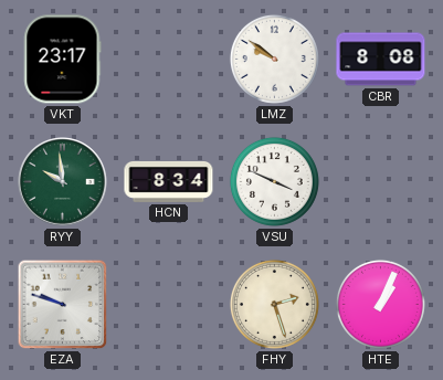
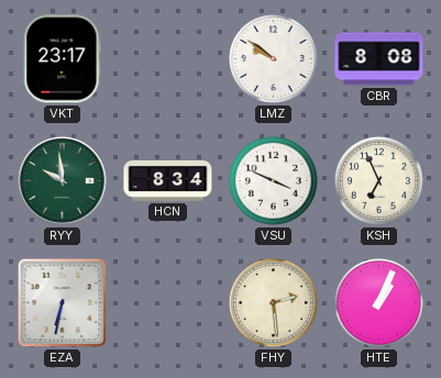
KSH: none -> 6:56 (378, 180)
EZA: 9:48 -> 6:32 (63, 303)
FHY: 2:27 -> 2:29 (273, 302)
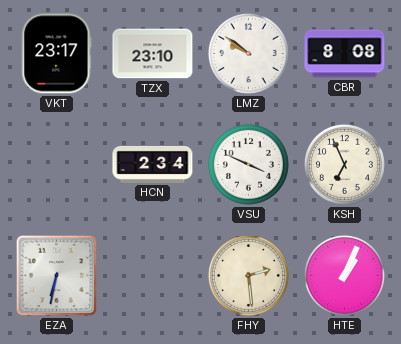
TZX: none -> 23:10 (153, 54)
RYY: 9:59 -> none (63, 181)
HCN: 8:34 -> 2:34 (153, 164)
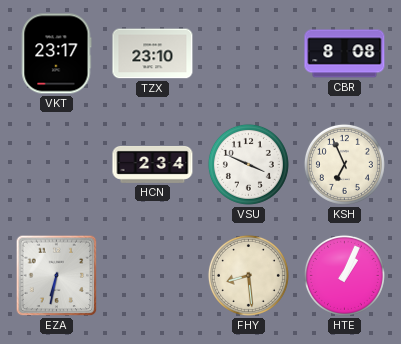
LMZ: 9:51 -> none (248, 53)
FHY: 2:29 -> 8:29 (248, 275)
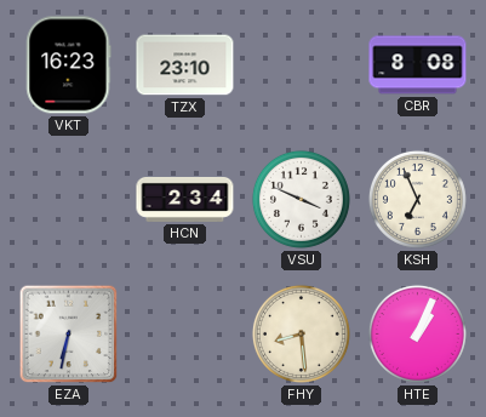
VKT: 23:17 -> 16:23 (69, 65)
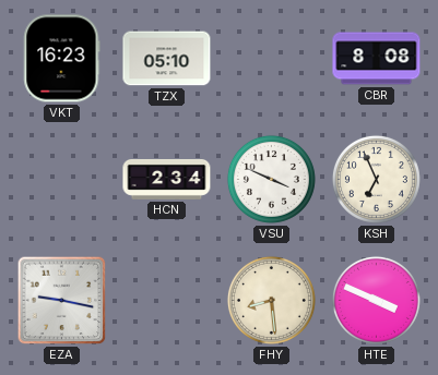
TZX: 23:10 -> 05:10 (167, 59)
EZA: 6:32 -> 9:17 (62, 301)
HTE: 1:04 -> 3:49 (376, 300)
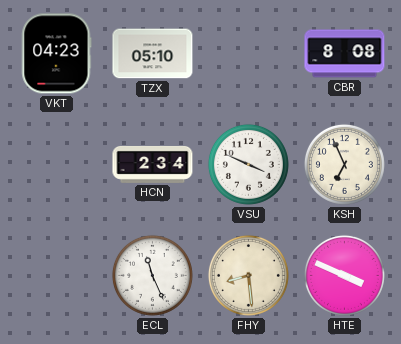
VKT: 16:23 -> 04:23 (57, 54)
EZA: 9:17 -> none (62, 301)
ECL: none -> 11:26 (152, 275)
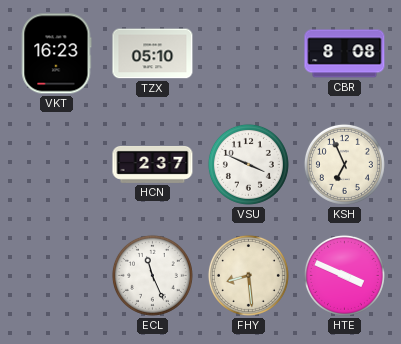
VKT: 04:23 -> 16:23 (57, 54)
HCN: 2:34 -> 2:37 (153, 164)
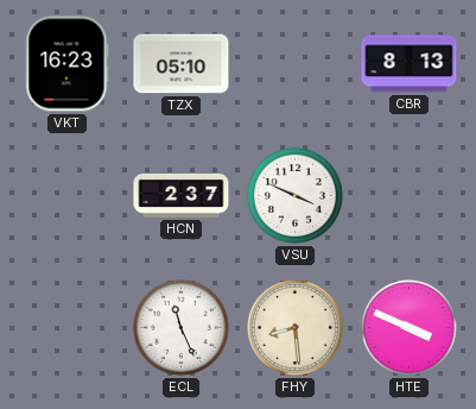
CBR: 8:08 -> 8:13 (410, 64)
KSH: 6:56 -> none (344, 164)
